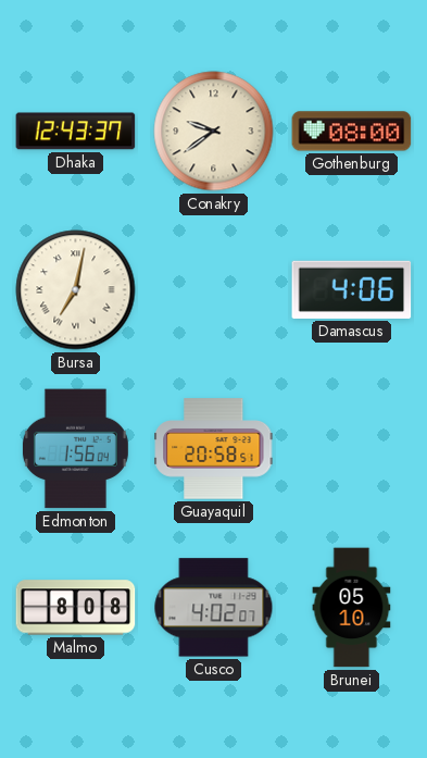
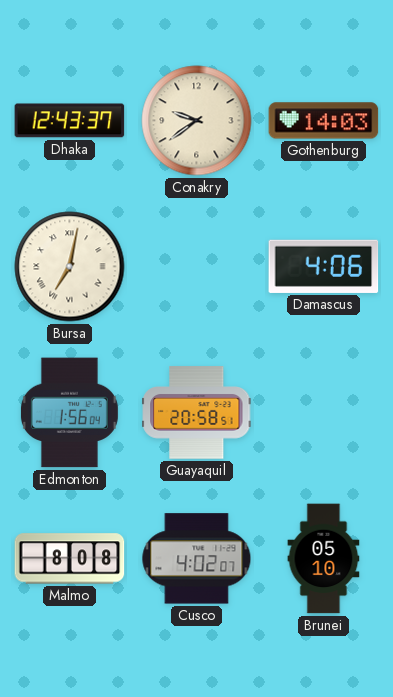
Gothenburg: 08:00 -> 14:03 (324, 121)
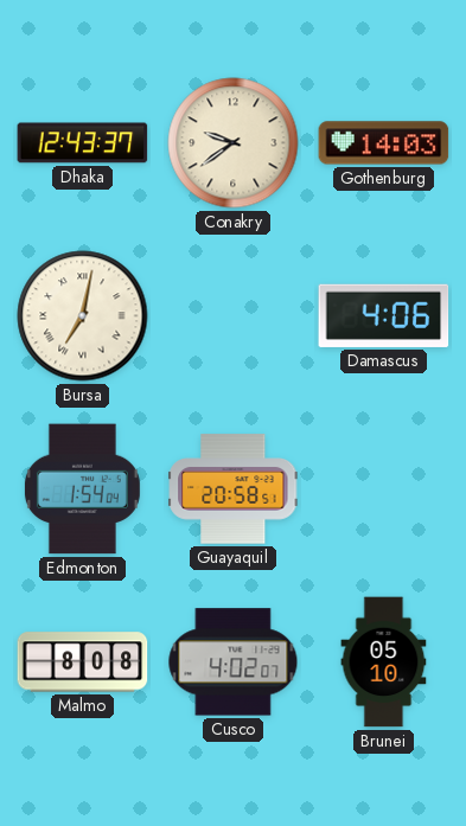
Edmonton: 1:56 -> 1:54 (82, 489)
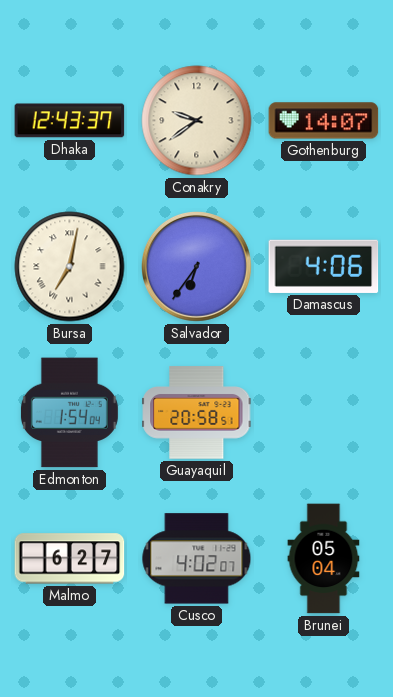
Gothenburg: 14:03 -> 14:07 (324, 121)
Salvador: none -> 6:36 (197, 267)
Malmo: 8:08 -> 6:27 (70, 559)
Brunei: 05:10 -> 05:04 (324, 559)
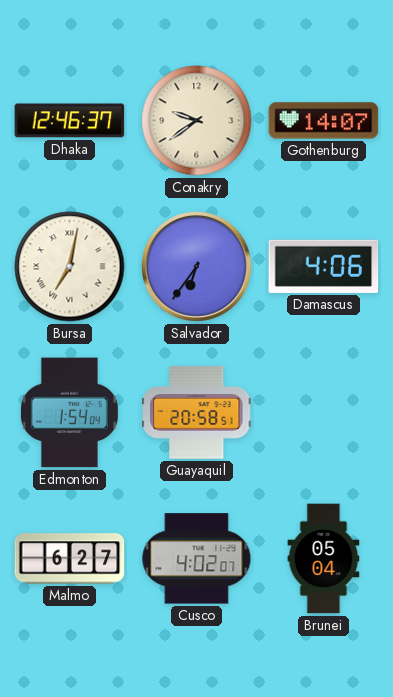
Dhaka: 12:43 -> 12:46 (70, 121)
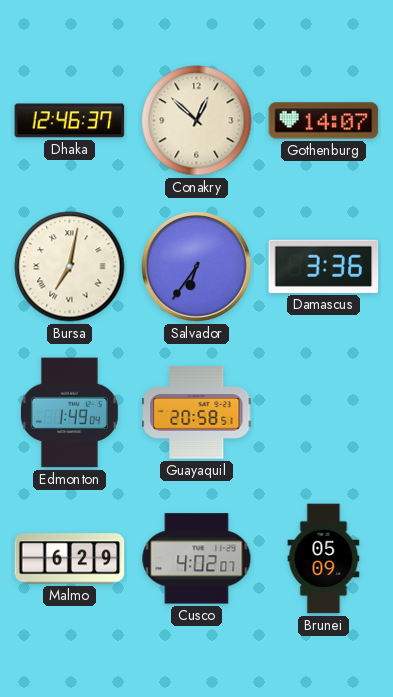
Conakry: 9:39 -> 12:52 (197, 121)
Damascus: 4:06 -> 3:36 (324, 266)
Edmonton: 1:54 -> 1:49 (69, 413)
Malmo: 6:27 -> 6:29 (70, 559)
Brunei: 05:04 -> 05:09 (324, 559)
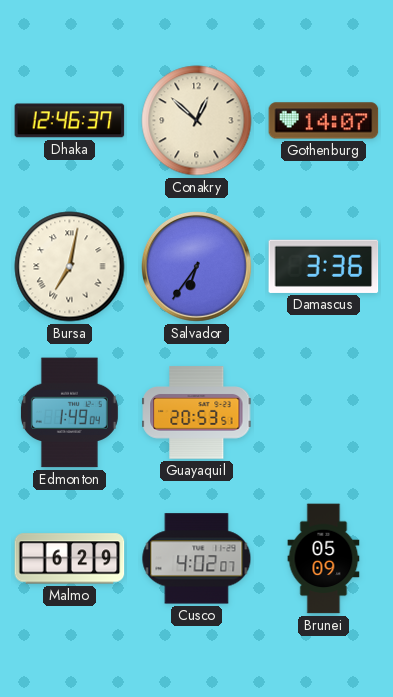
Guayaquil: 20:58 -> 20:53 (197, 413)
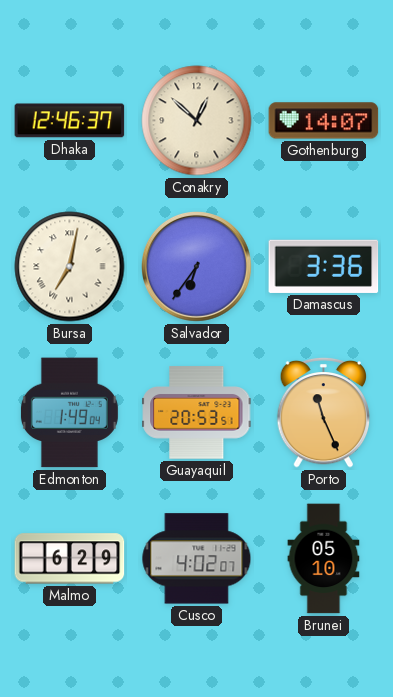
Porto: none -> 11:26 (324, 412)
Brunei: 05:09 -> 05:10 (324, 559)
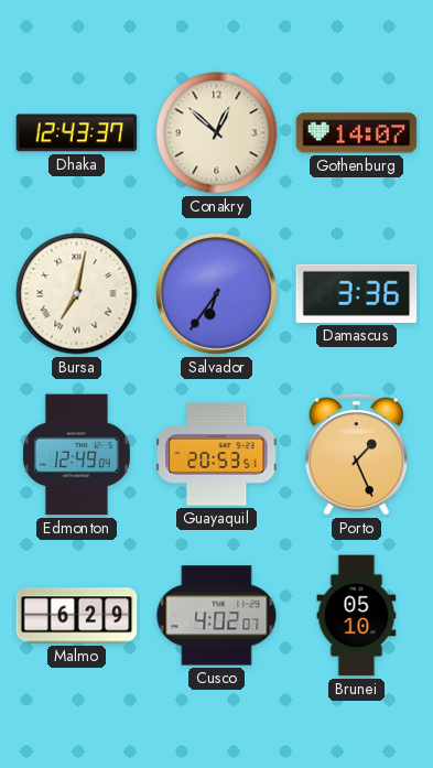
Dhaka: 12:46 -> 12:43 (77, 133)
Edmonton: 1:49 -> 12:49 (76, 455)
Porto: 11:26 -> 1:26 (357, 454)
